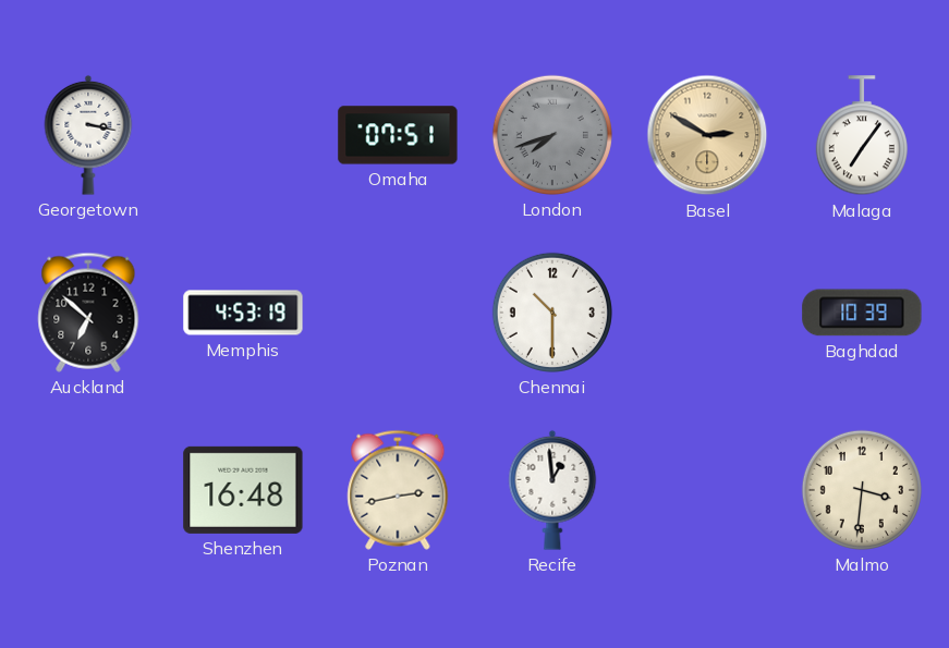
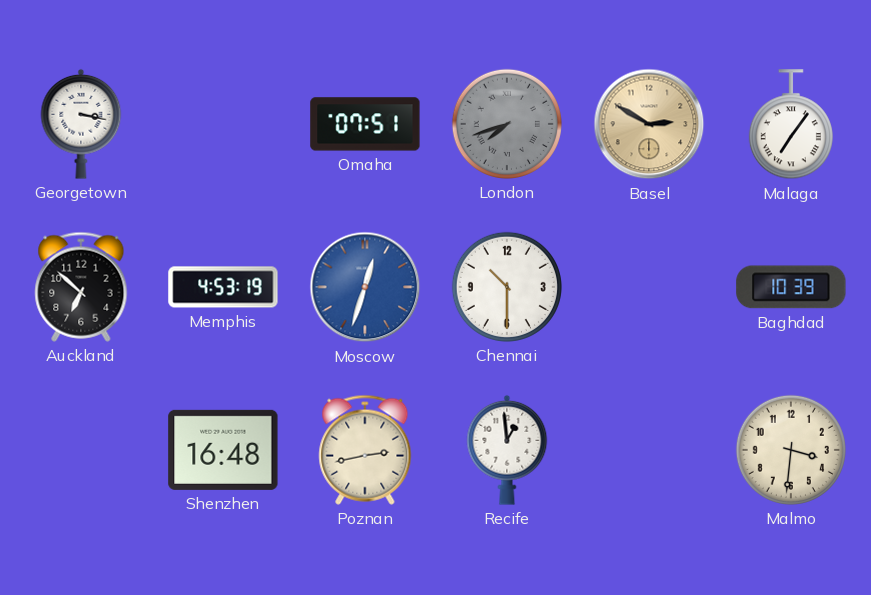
Moscow: none -> 12:33 (365, 287)
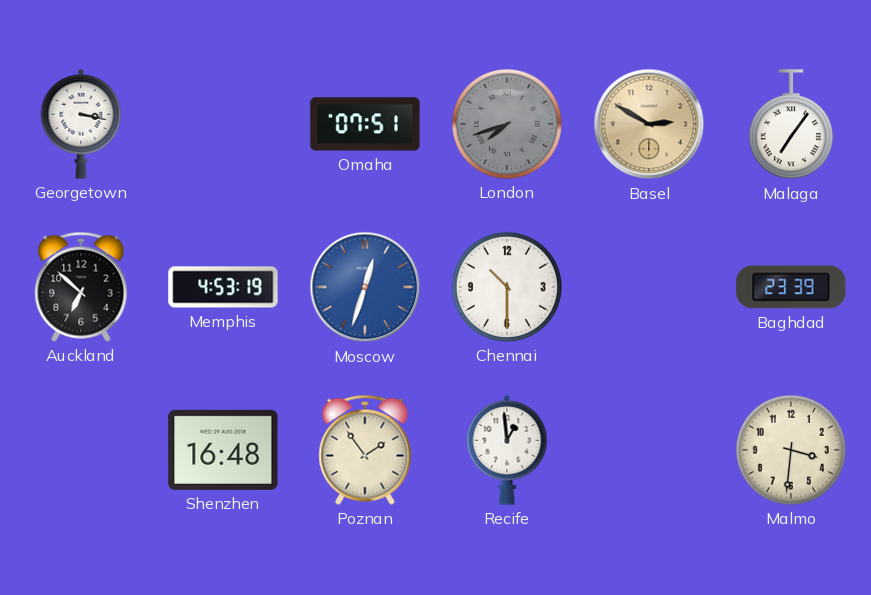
Baghdad: 10:39 -> 23:39 (791, 287)
Poznan: 2:43 -> 1:54 (365, 450)
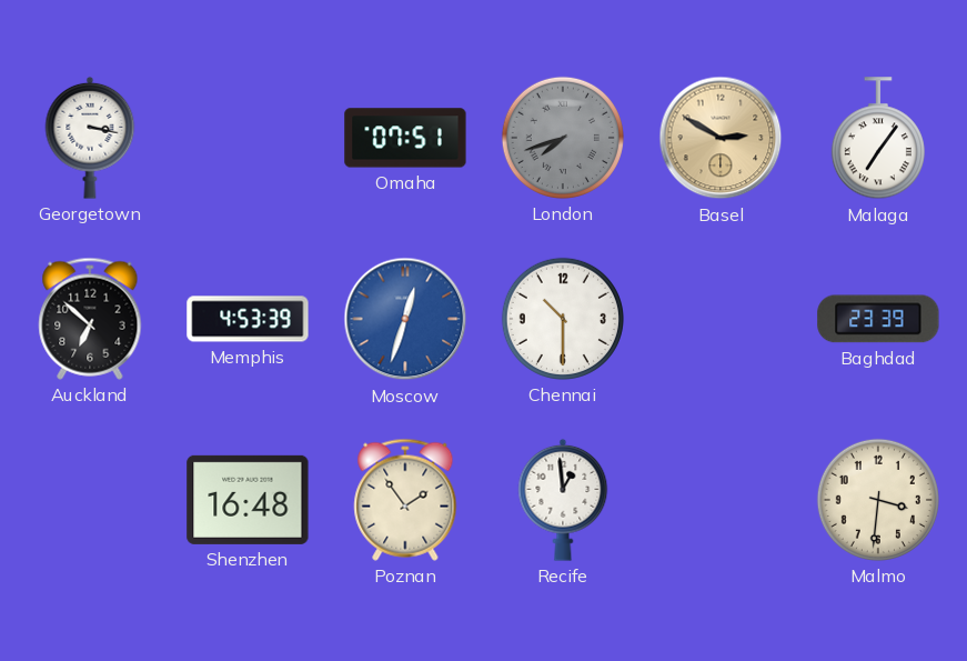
Memphis: 4:53:19 -> 4:53:39 (248, 319)
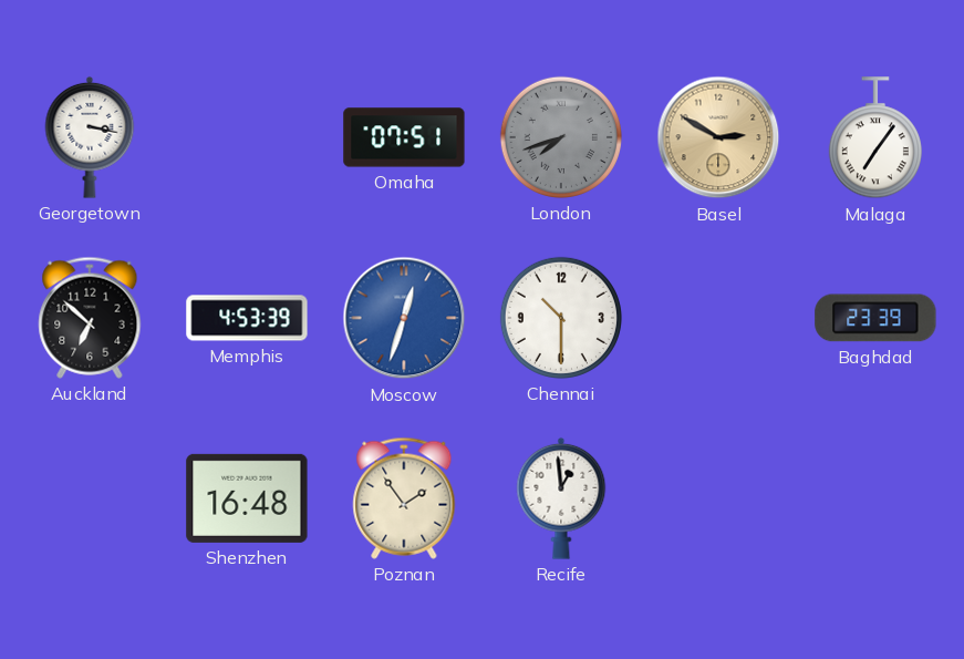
Malmo: 3:31 -> none (878, 500)
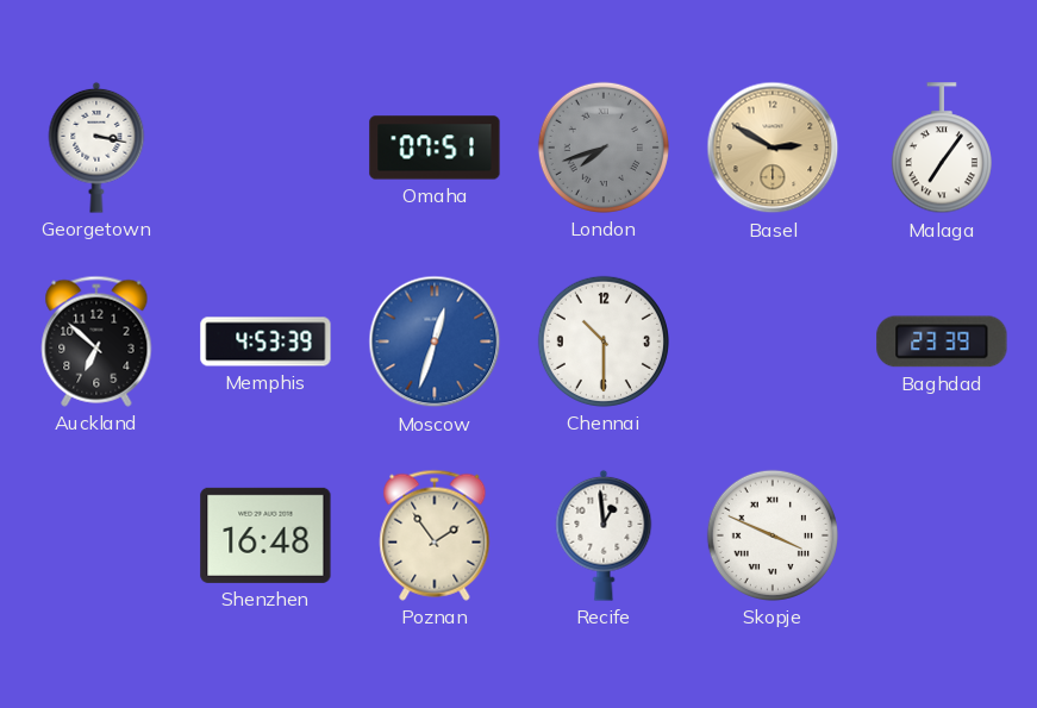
Skopje: none -> 3:49 (773, 535)
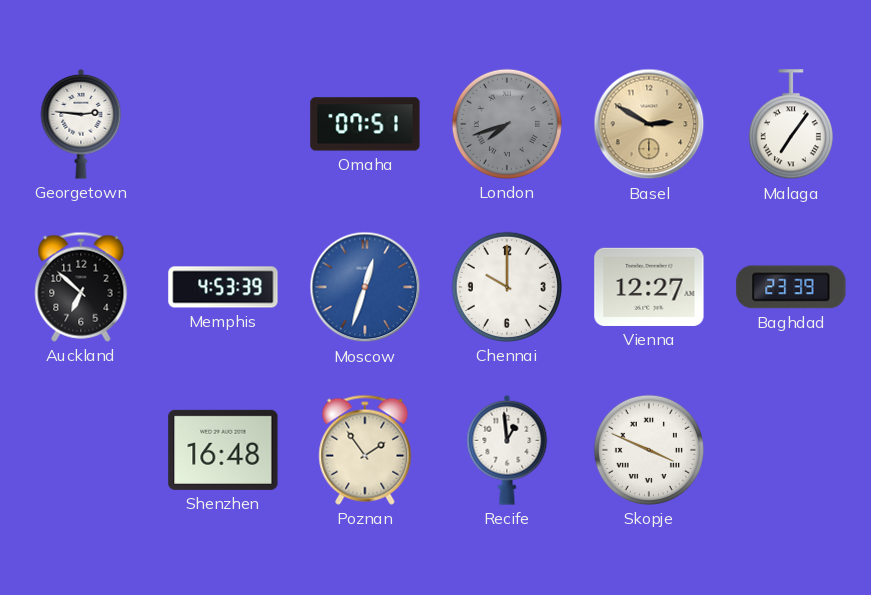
Georgetown: 3:17 -> 2:46 (81, 124)
Chennai: 10:30 -> 10:00 (507, 287)
Vienna: none -> 12:27 (649, 287)
